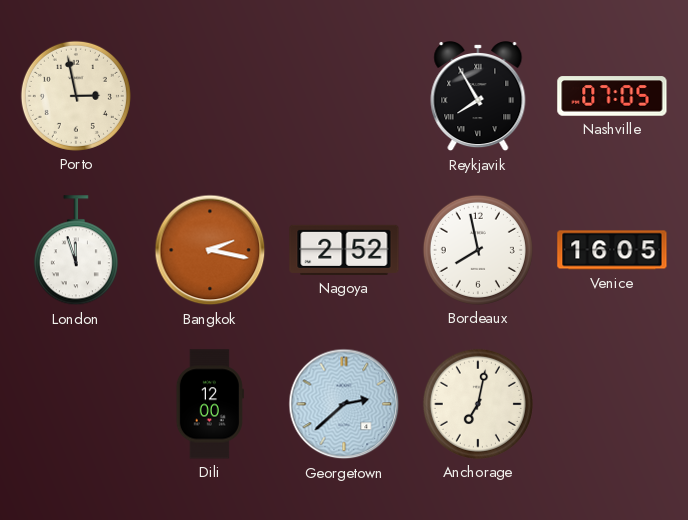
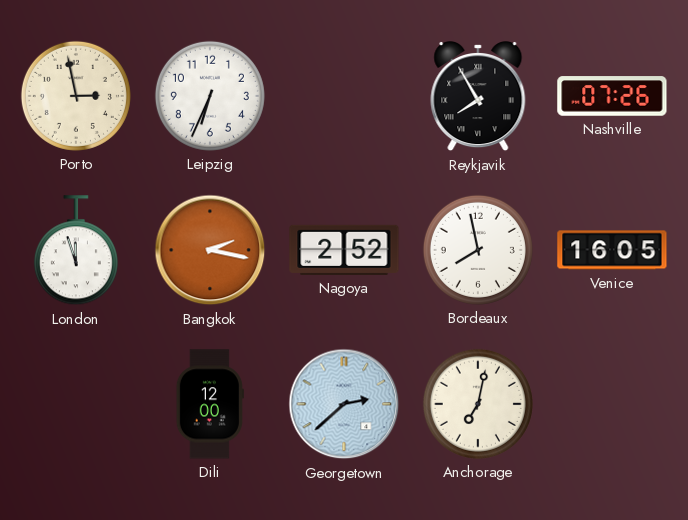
Leipzig: none -> 6:34 (210, 96)
Nashville: 07:05 -> 07:26 (612, 96)
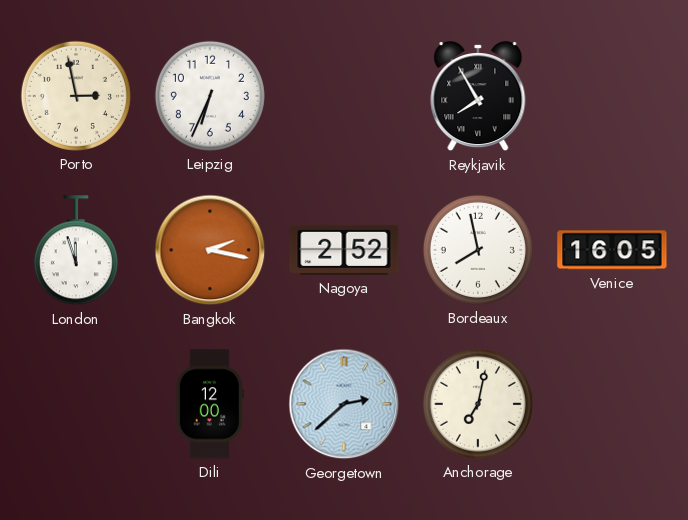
Nashville: 07:26 -> none (612, 96)
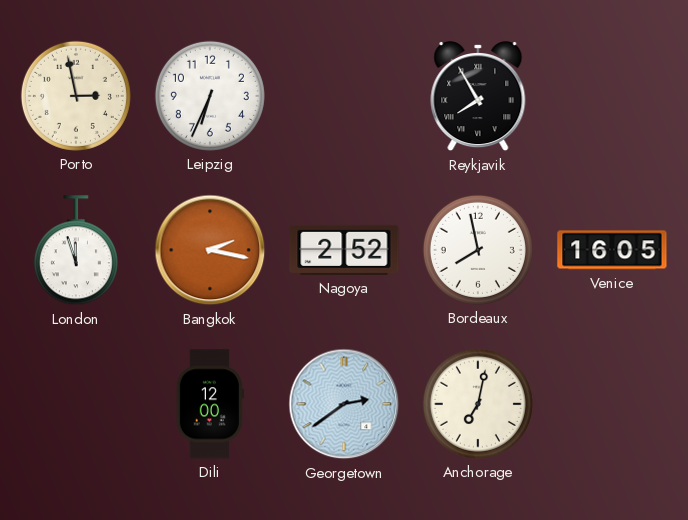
Georgetown: 2:38 -> 2:39 (344, 404)
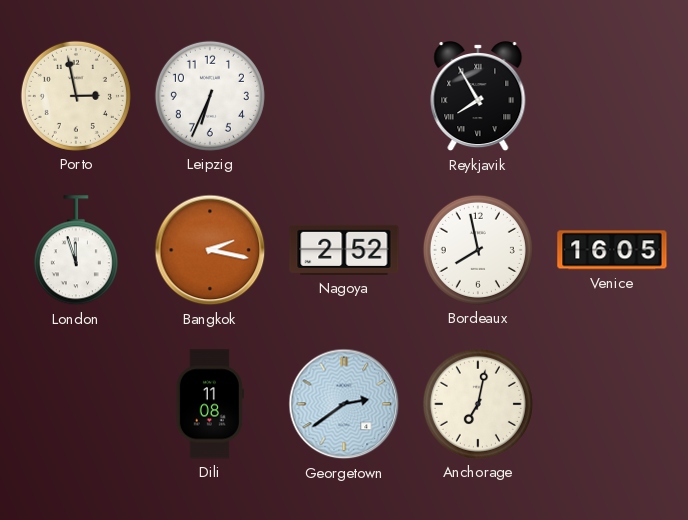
Dili: 12:00 -> 11:08 (210, 404)
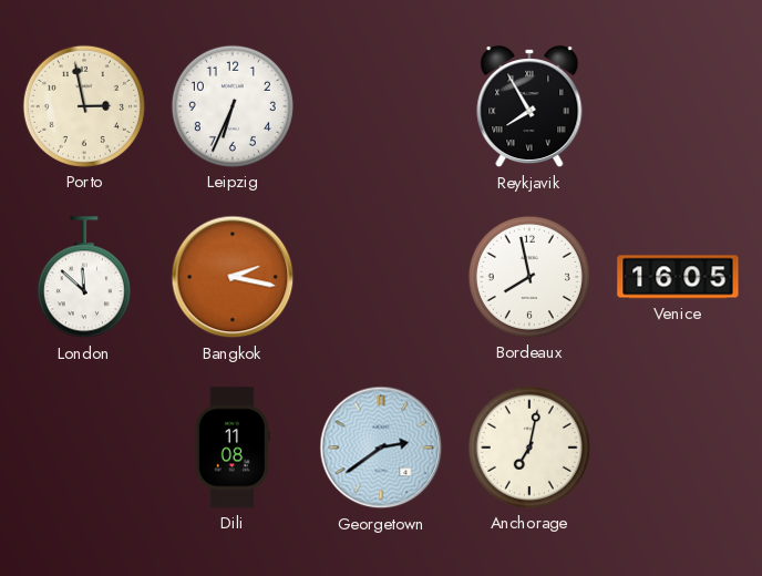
London: 11:57 -> 11:52 (84, 278)
Nagoya: 2:52 -> none (344, 250)
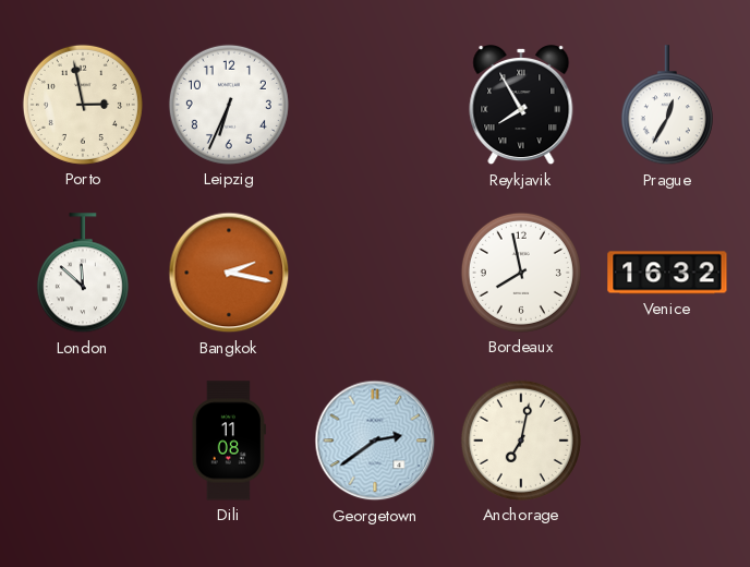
Prague: none -> 12:35 (667, 106)
Venice: 16:05 -> 16:32 (667, 273)
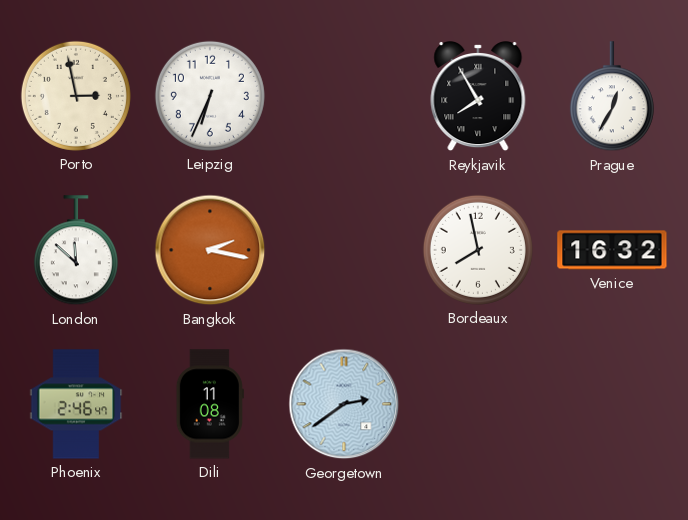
Phoenix: none -> 2:46 (76, 404)
Anchorage: 7:02 -> none (521, 441)
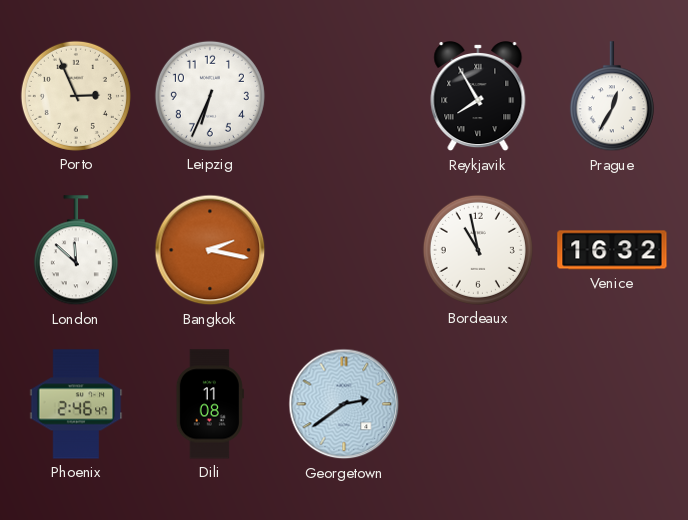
Porto: 2:58 -> 2:56 (76, 96)
Bordeaux: 7:58 -> 10:58 (478, 250)
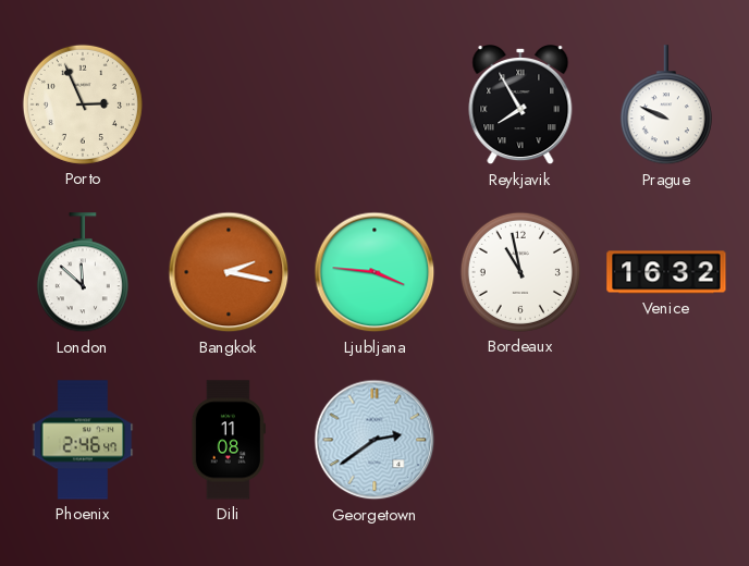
Leipzig: 6:34 -> none (210, 96)
Prague: 12:35 -> 9:49 (666, 106)
Ljubljana: none -> 3:46 (374, 272)
